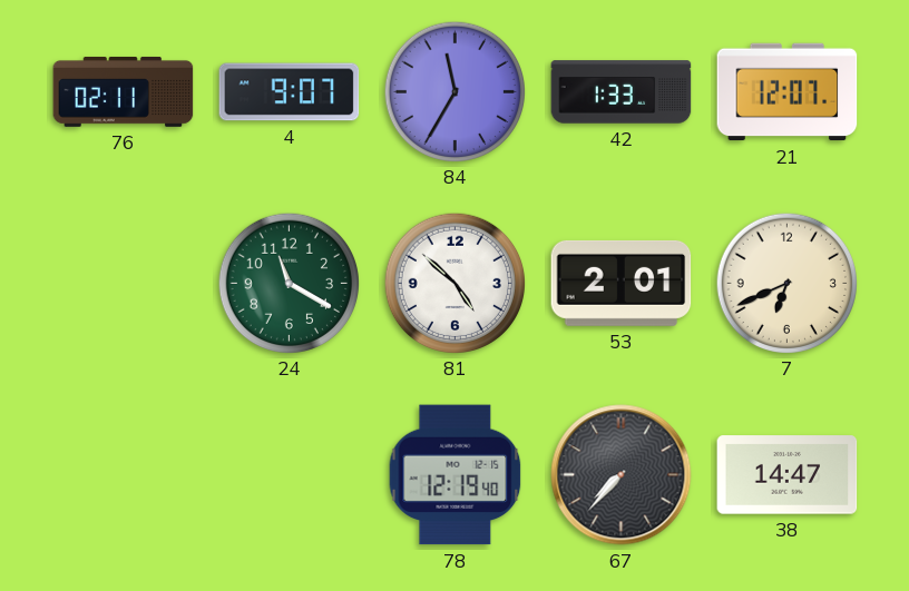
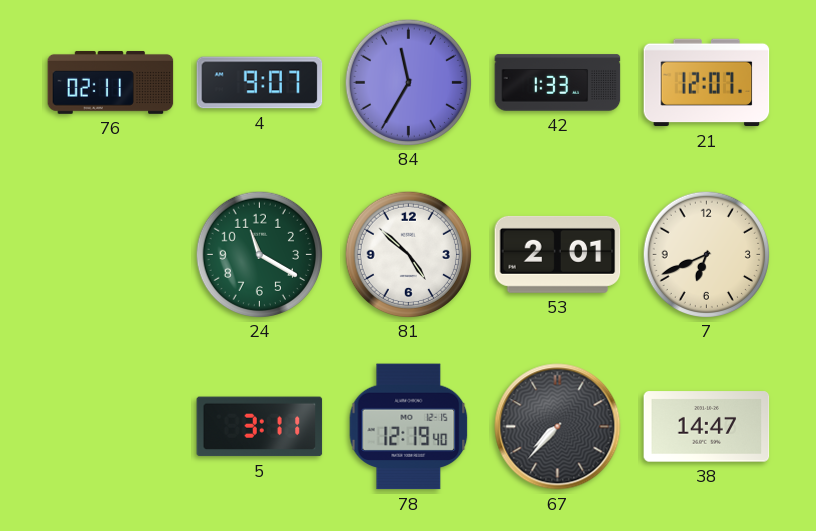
5: none -> 3:11 (260, 427)
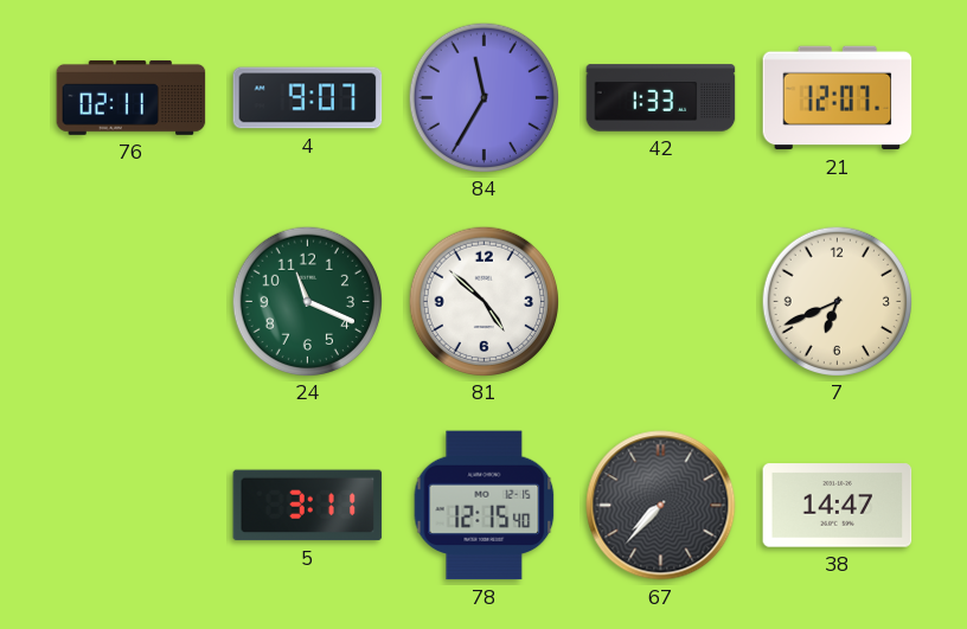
24: 11:20 -> 11:19 (307, 301)
53: 2:01 -> none (558, 254)
78: 12:19 -> 12:15 (485, 506)
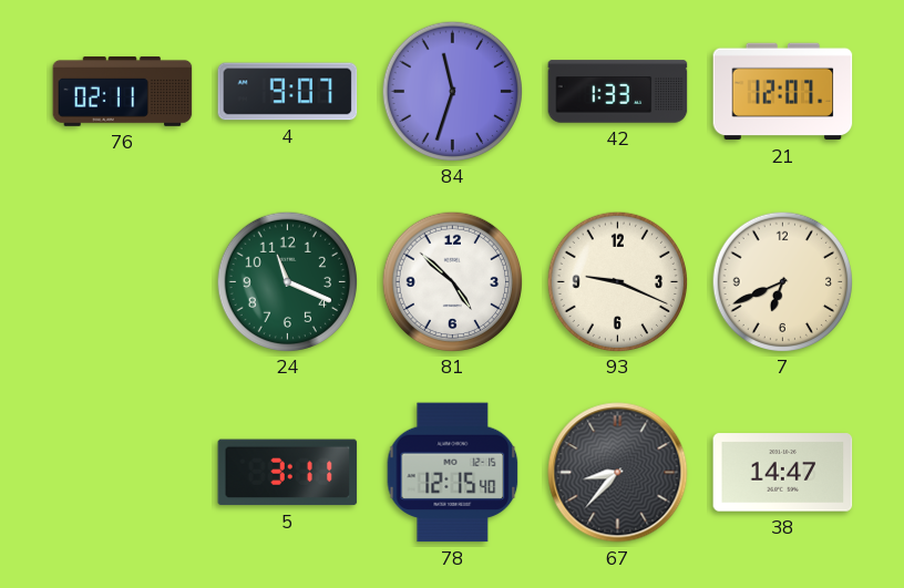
84: 11:35 -> 11:33 (452, 91)
93: none -> 9:19 (617, 281)
67: 7:37 -> 8:37 (618, 473)
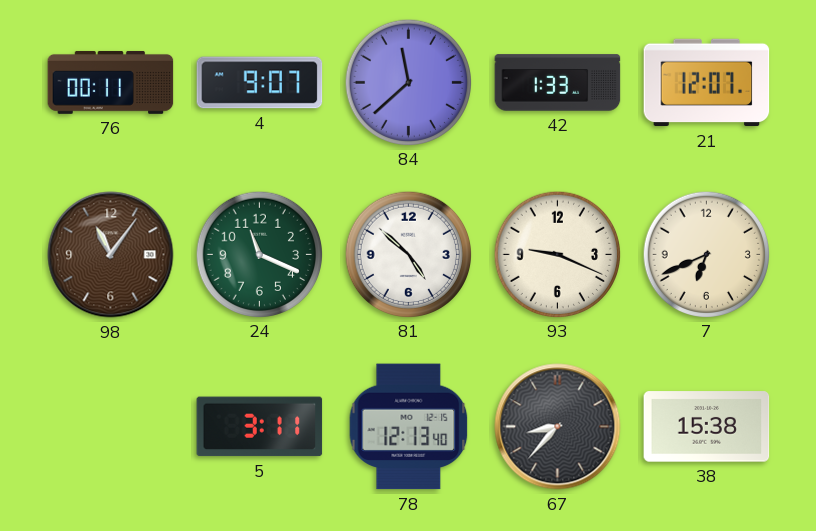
76: 02:11 -> 00:11 (111, 82)
84: 11:33 -> 11:38 (408, 82)
98: none -> 11:06 (111, 255)
78: 12:15 -> 12:13 (409, 427)
38: 14:47 -> 15:38 (707, 427)
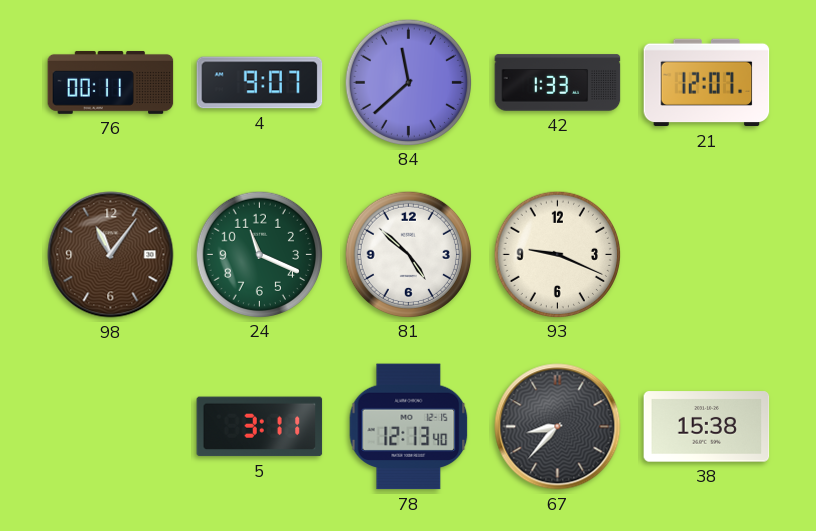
7: 6:41 -> none (706, 254)
